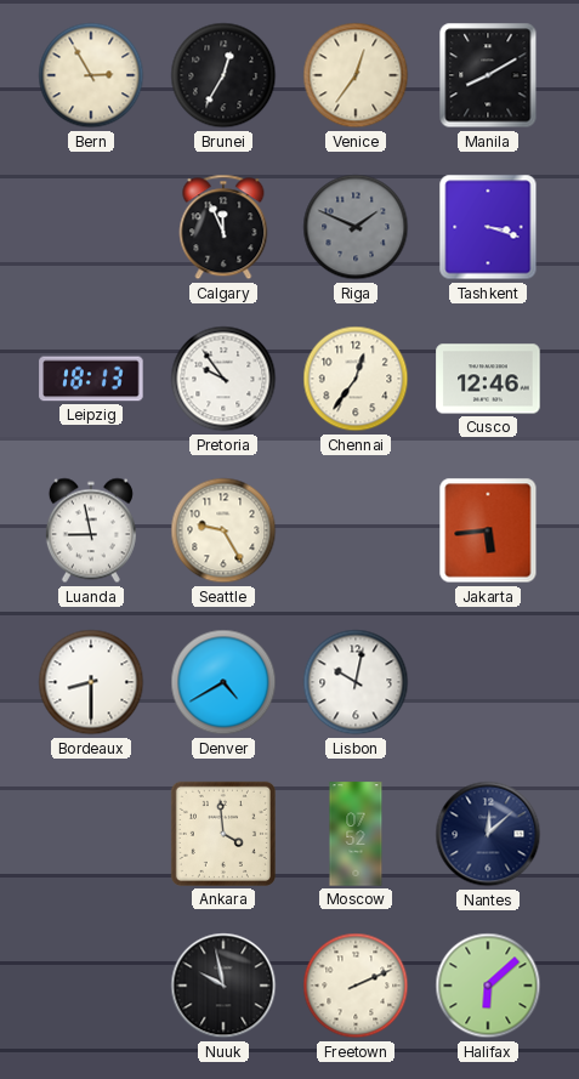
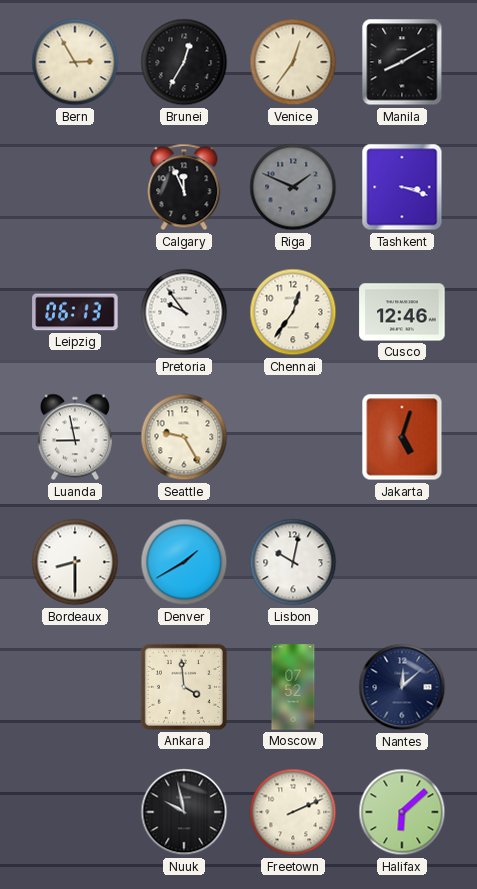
Leipzig: 18:13 -> 06:13 (75, 312)
Jakarta: 5:44 -> 5:03 (402, 437)
Denver: 4:40 -> 1:40 (184, 562)
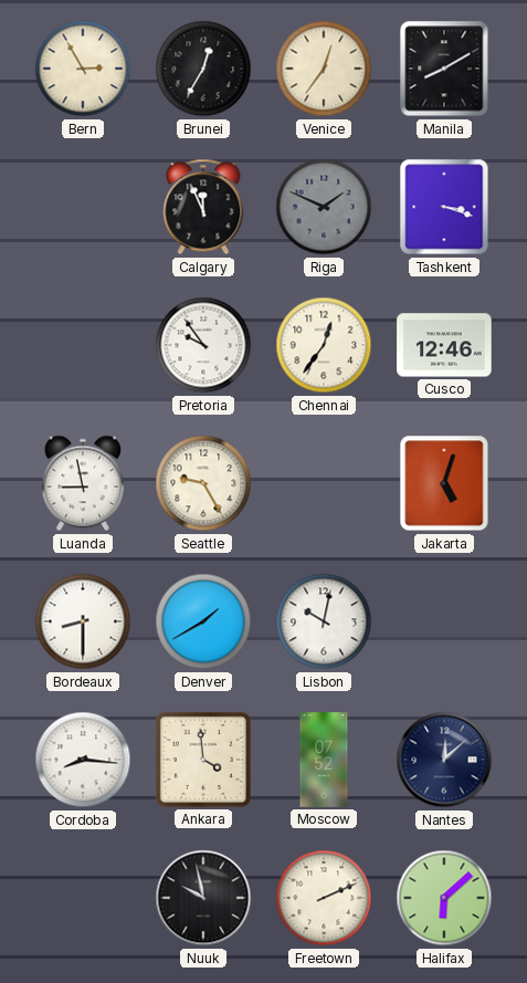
Leipzig: 06:13 -> none (75, 312)
Cordoba: none -> 8:16 (83, 760)
